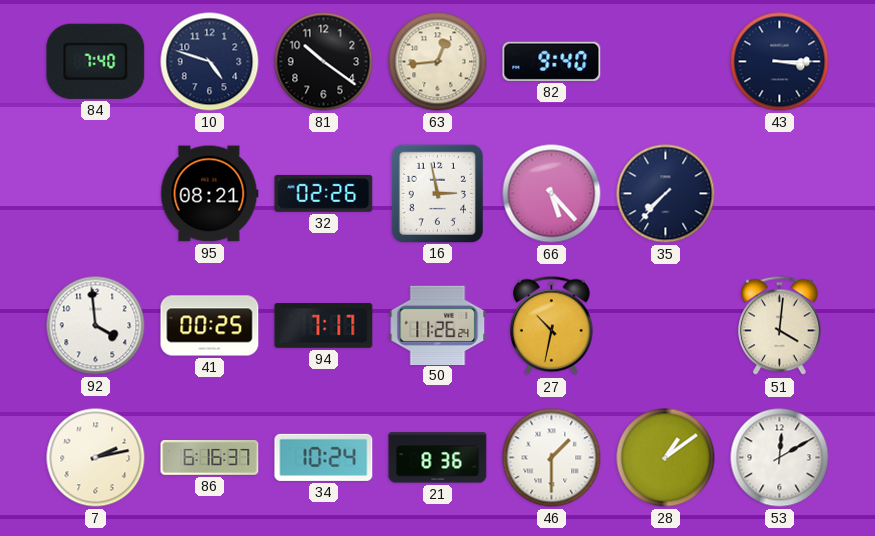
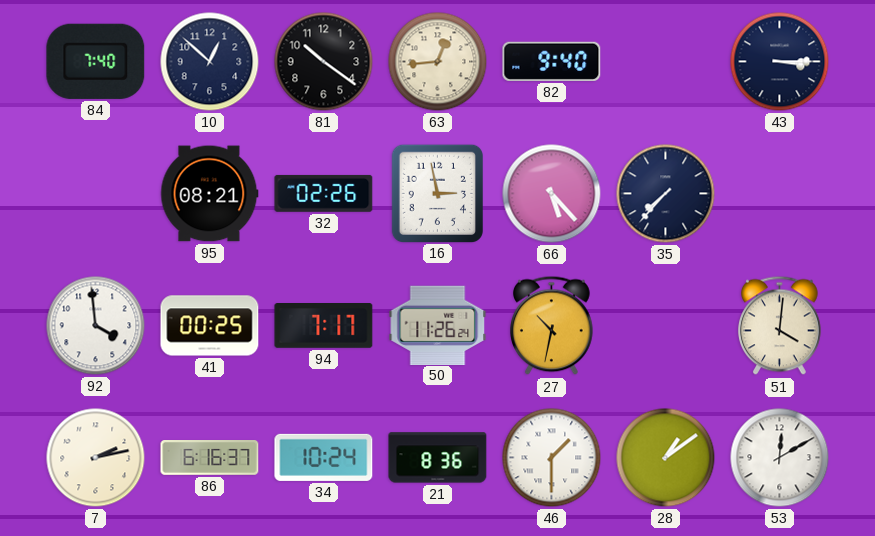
10: 4:48 -> 12:52 (210, 62)
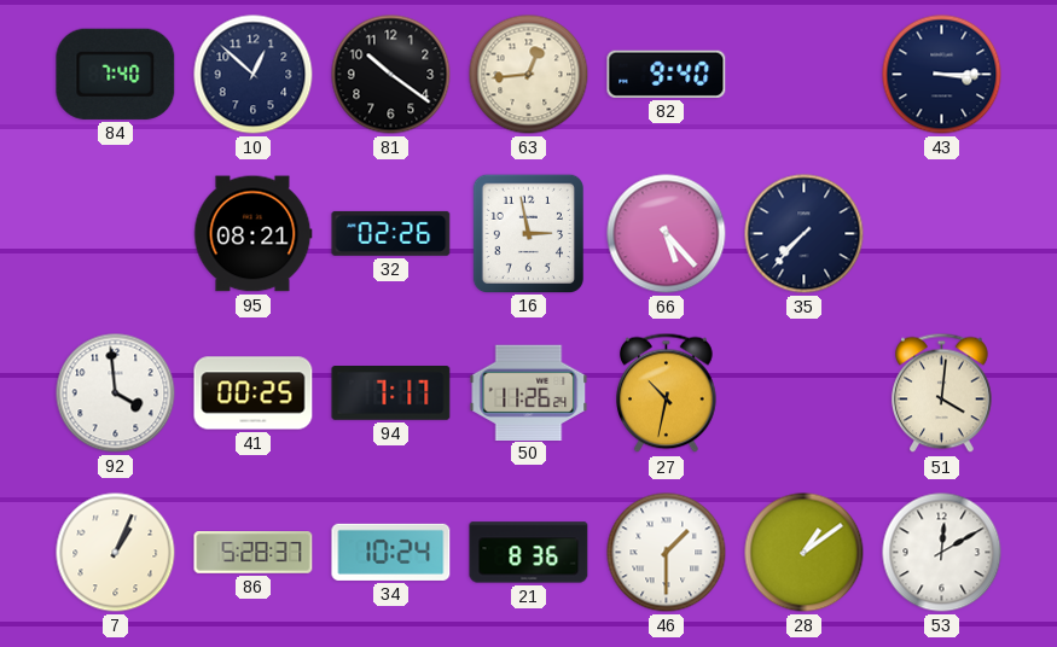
7: 2:13 -> 1:04 (116, 553)
86: 6:16 -> 5:28 (254, 553)
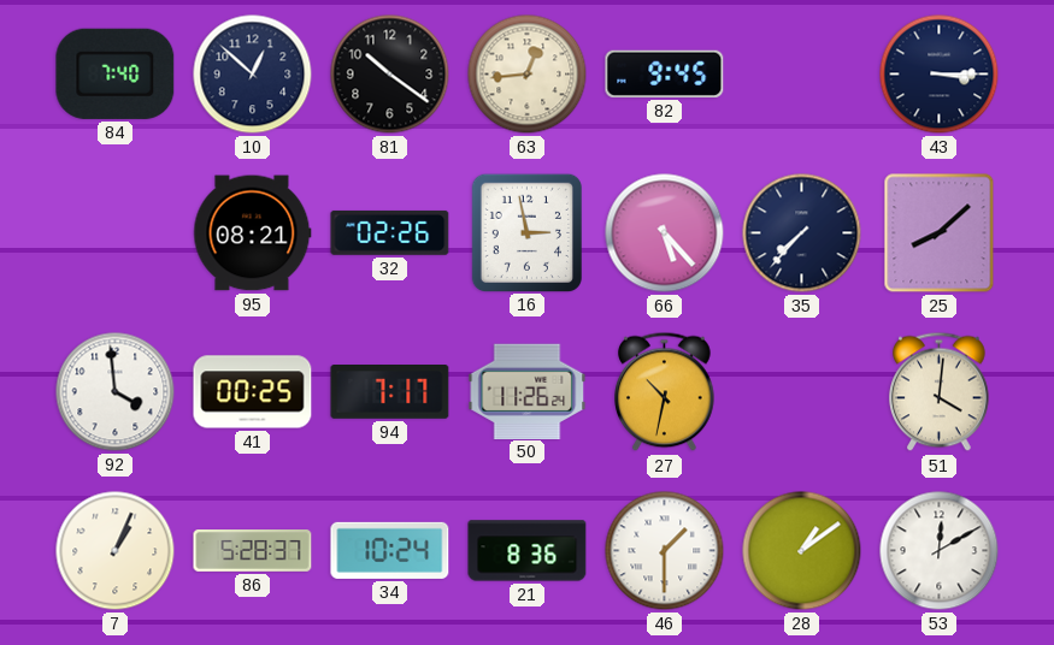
82: 9:40 -> 9:45 (665, 73)
25: none -> 8:08 (940, 233)
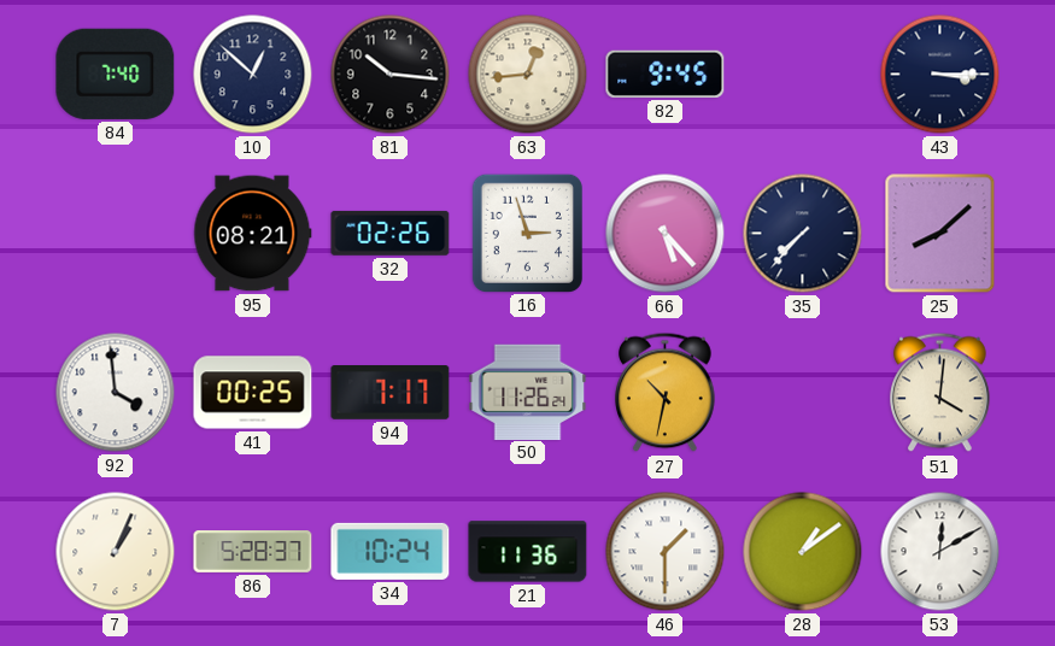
81: 10:21 -> 10:16 (391, 75)
16: 2:58 -> 2:57 (527, 233)
21: 8:36 -> 11:36 (528, 552)
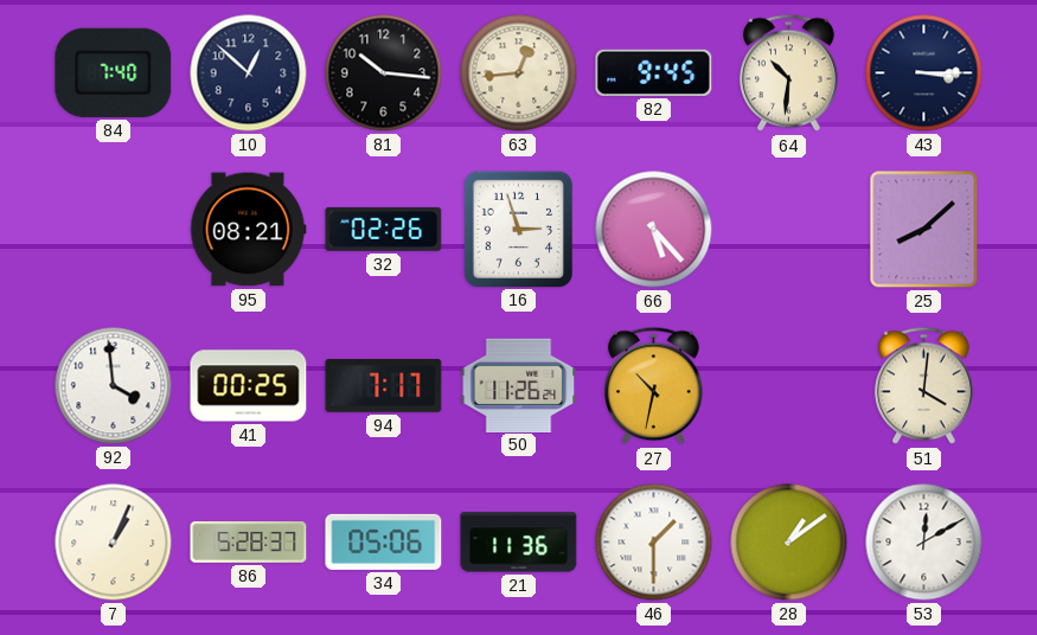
64: none -> 10:31 (789, 73)
35: 7:37 -> none (803, 234)
34: 10:24 -> 05:06 (384, 541)
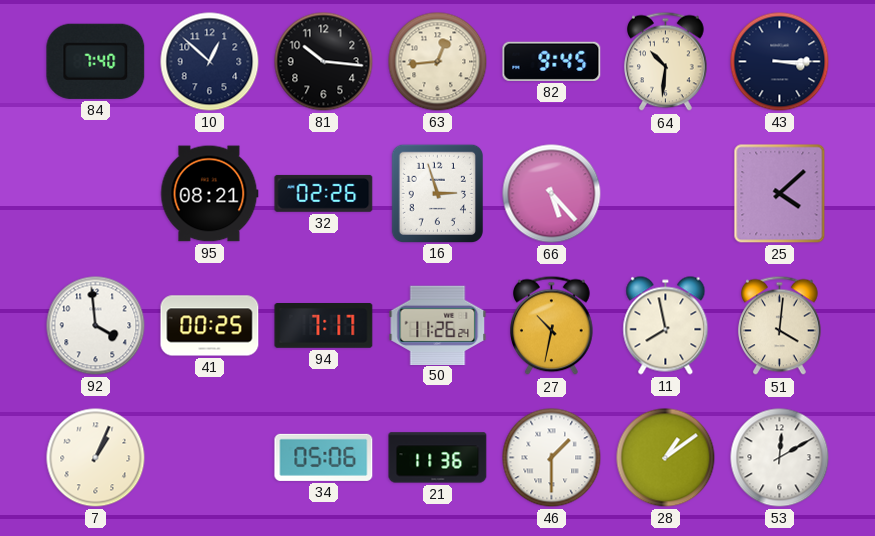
25: 8:08 -> 4:08 (780, 194)
11: none -> 7:58 (666, 326)
86: 5:28 -> none (249, 543)
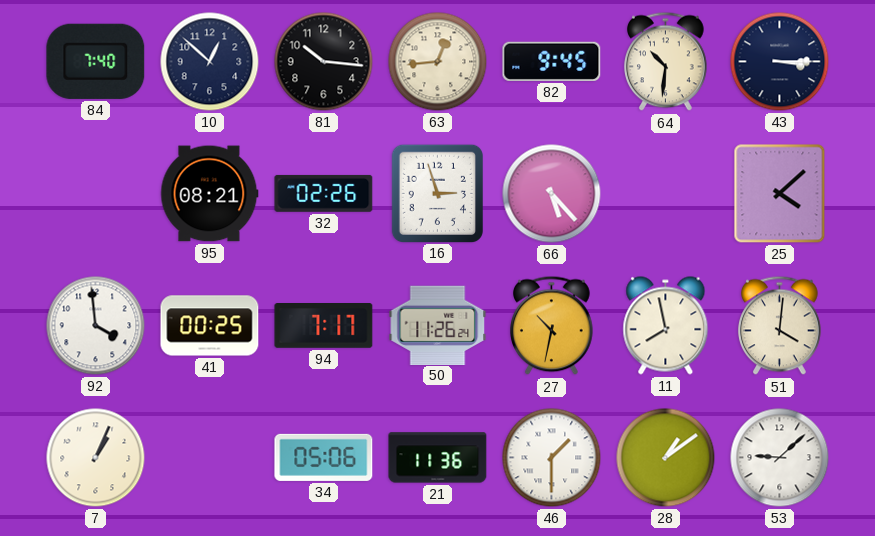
53: 12:10 -> 9:08 (780, 458)
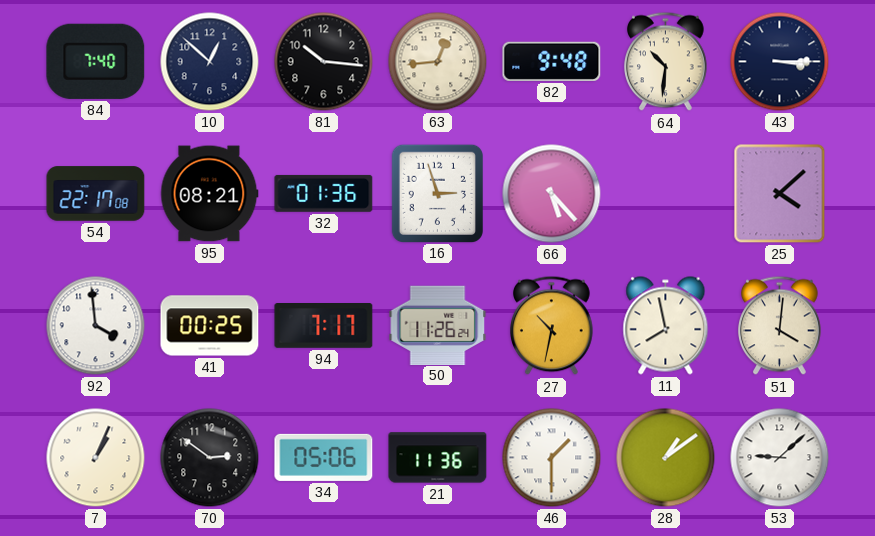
82: 9:45 -> 9:48 (552, 61)
54: none -> 22:17 (96, 194)
32: 02:26 -> 01:36 (324, 193)
70: none -> 2:51 (210, 458)
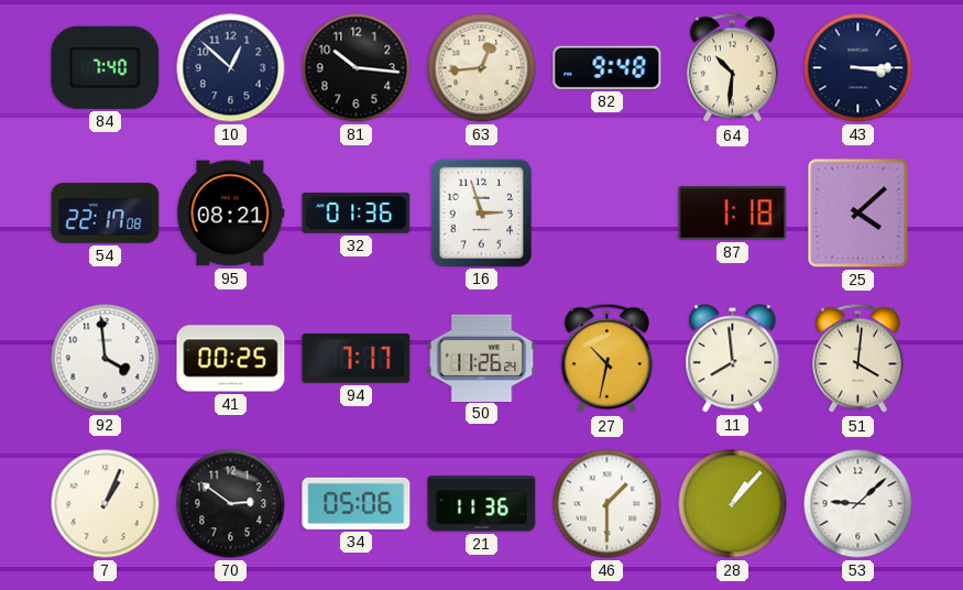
66: 5:23 -> none (552, 194)
87: none -> 1:18 (733, 214)
11: 7:58 -> 7:59 (733, 359)
28: 1:09 -> 1:07 (733, 504)
